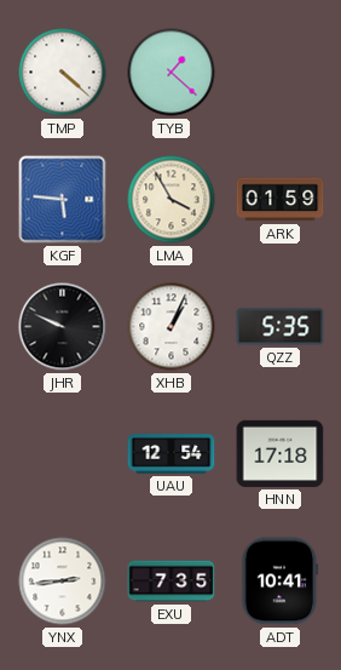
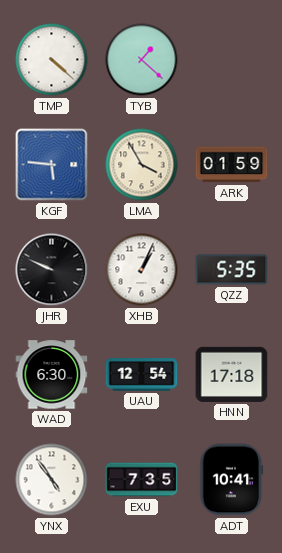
WAD: none -> 6:30 (52, 375)
YNX: 2:44 -> 4:54 (52, 480)
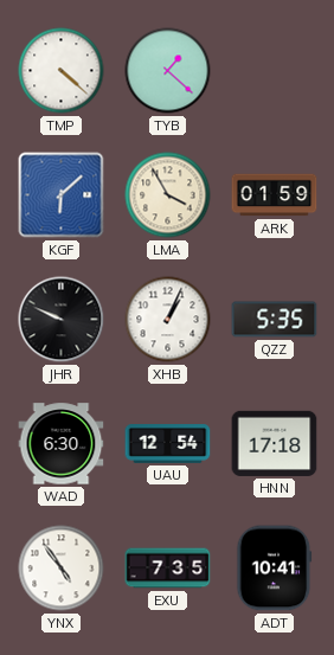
KGF: 5:46 -> 6:08 (62, 195)
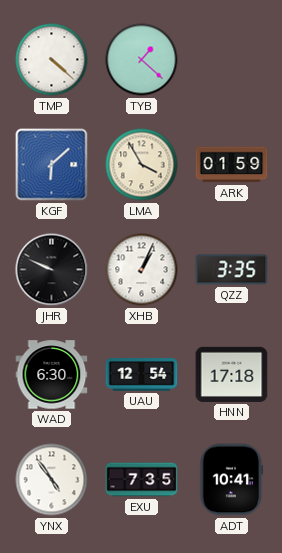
QZZ: 5:35 -> 3:35 (232, 270)
